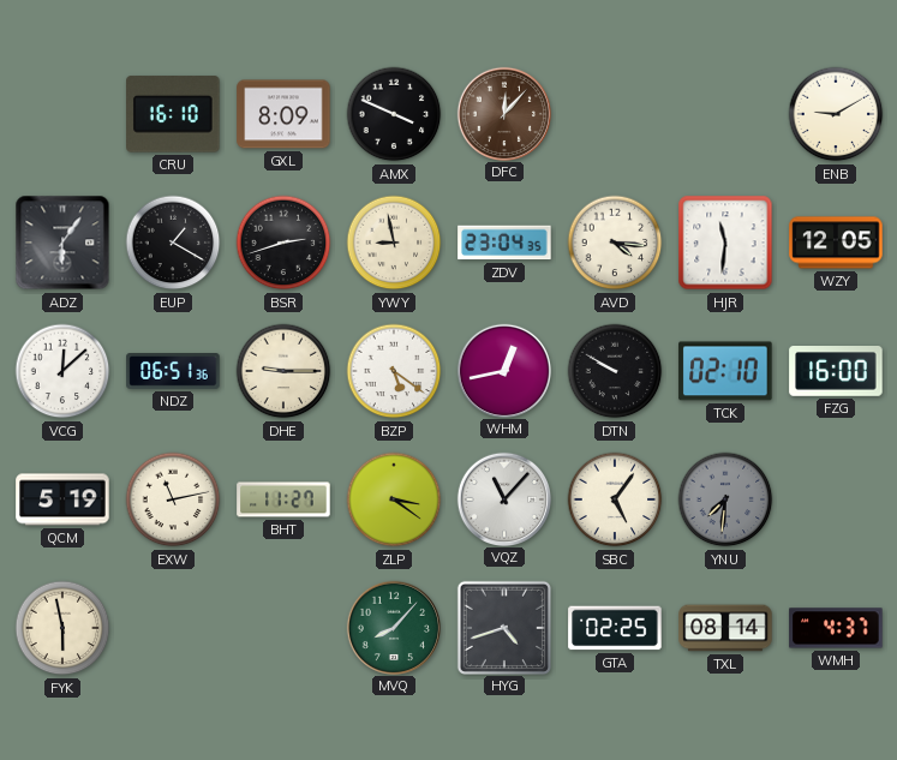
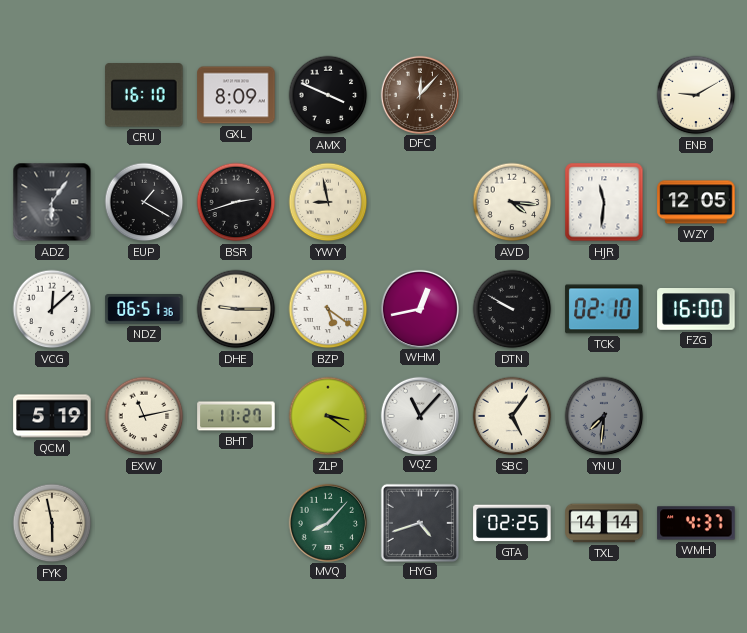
ZDV: 23:04 -> none (504, 243)
TXL: 08:14 -> 14:14 (604, 523)
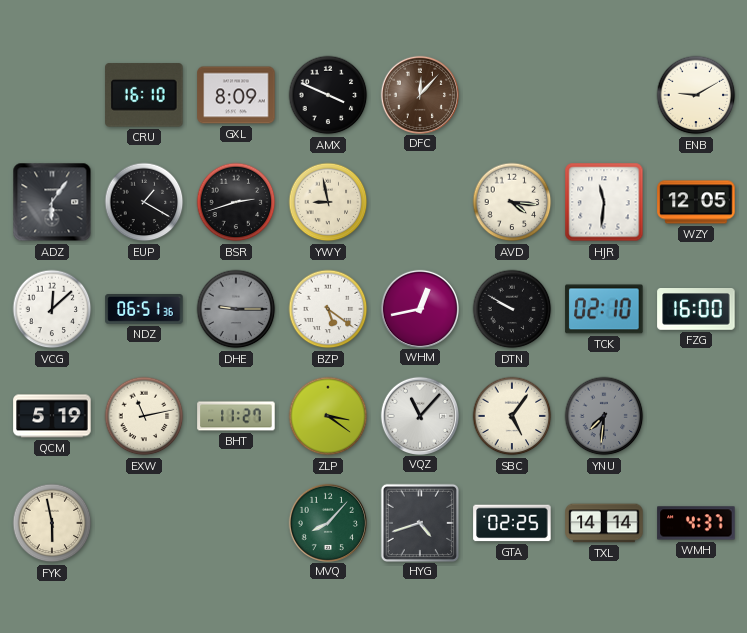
DHE dial: cream -> grey (236, 309)
